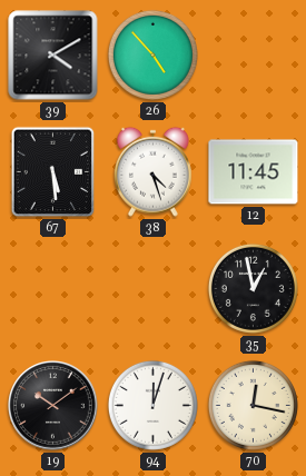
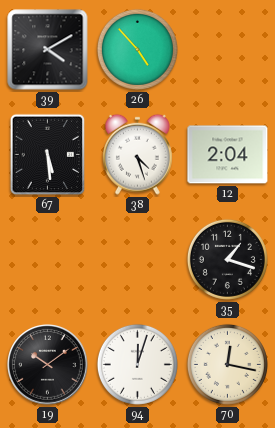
12: 11:45 -> 2:04 (228, 155)
35: 12:58 -> 1:18 (227, 259)
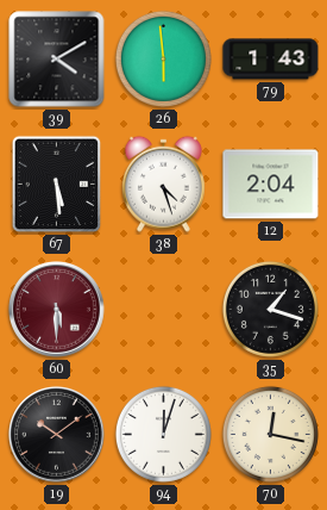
26: 4:53 -> 5:59 (163, 58)
79: none -> 1:43 (271, 60)
60: none -> 5:30 (57, 310)
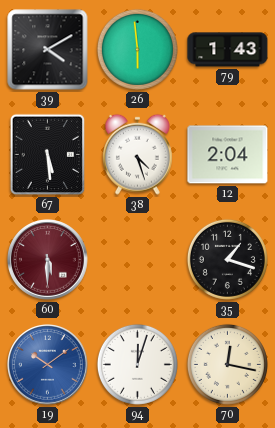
19 dial: black -> blue (48, 365)
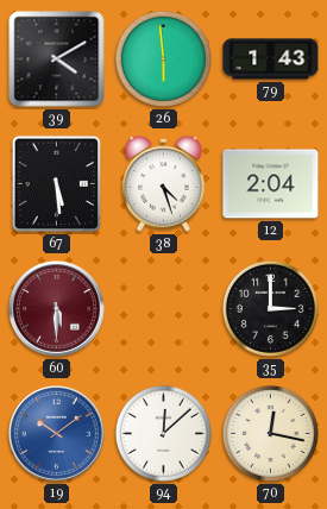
35: 1:18 -> 3:00 (270, 308)
94: 12:03 -> 12:08 (163, 433)
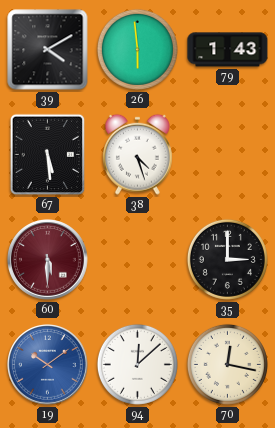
12: 2:04 -> none (271, 184)
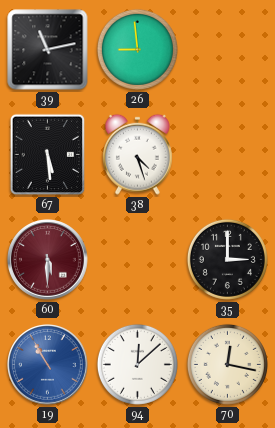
39: 4:10 -> 11:13 (48, 50)
26: 5:59 -> 8:59 (137, 49)
79: 1:43 -> none (228, 50)
19: 10:09 -> 10:55 (48, 365)
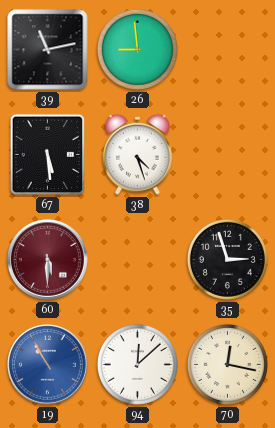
35: 3:00 -> 2:57 (227, 259)
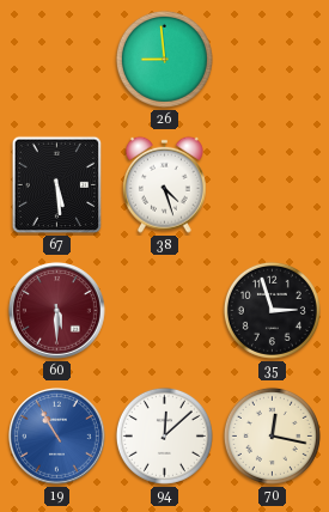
39: 11:13 -> none (48, 50)
